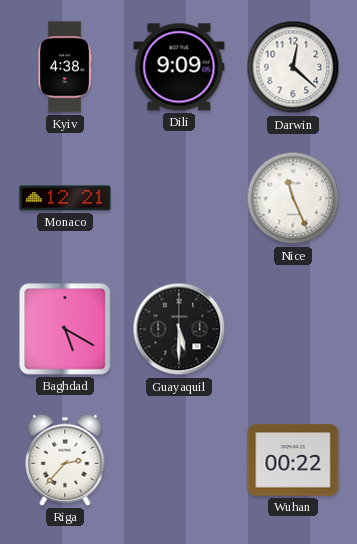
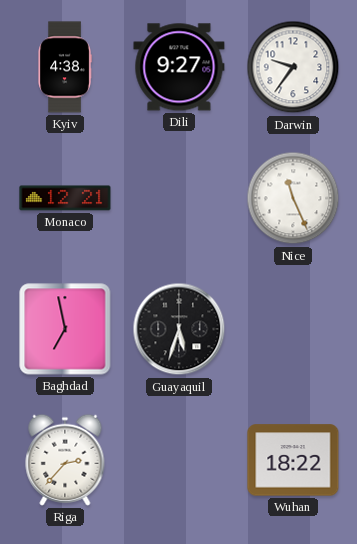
Dili: 9:09 -> 9:27 (179, 67)
Darwin: 12:22 -> 9:36 (293, 67)
Baghdad: 5:20 -> 6:58 (65, 329)
Guayaquil: 5:30 -> 5:33 (179, 329)
Wuhan: 00:22 -> 18:22 (293, 460)
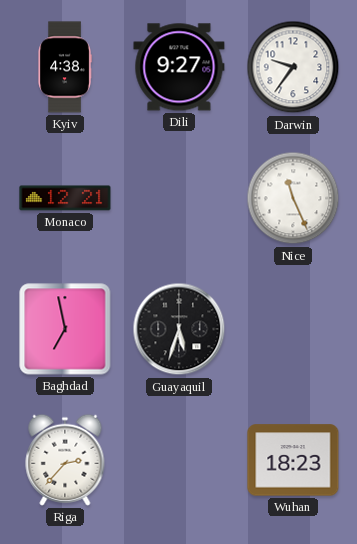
Wuhan: 18:22 -> 18:23 (293, 460)
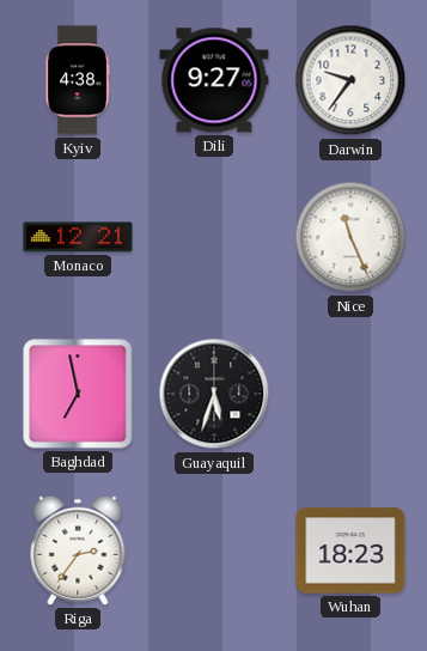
Riga: 2:37 -> 2:36 (78, 550)
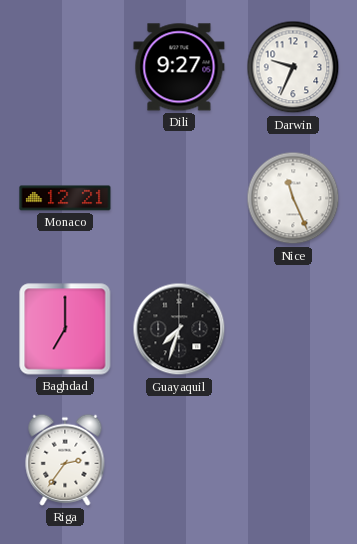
Kyiv: 4:38 -> none (78, 80)
Darwin: 9:36 -> 9:34 (293, 67)
Baghdad: 6:58 -> 7:00 (65, 329)
Guayaquil: 5:33 -> 7:33 (179, 329)
Wuhan: 18:23 -> none (350, 550)
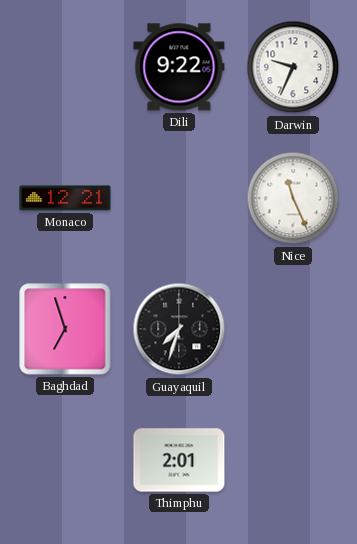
Dili: 9:27 -> 9:22 (179, 67)
Baghdad: 7:00 -> 6:57 (65, 329)
Riga: 2:36 -> none (65, 460)
Thimphu: none -> 2:01 (179, 460)
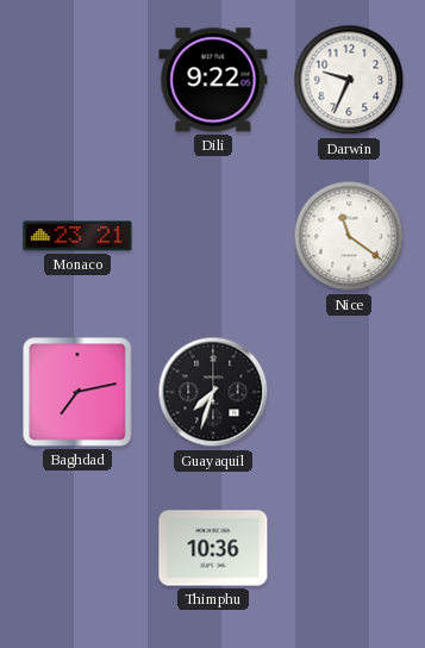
Monaco: 12:21 -> 23:21 (77, 236)
Nice: 11:26 -> 11:21 (349, 236)
Baghdad: 6:57 -> 7:13 (77, 392)
Thimphu: 2:01 -> 10:36 (213, 548)
